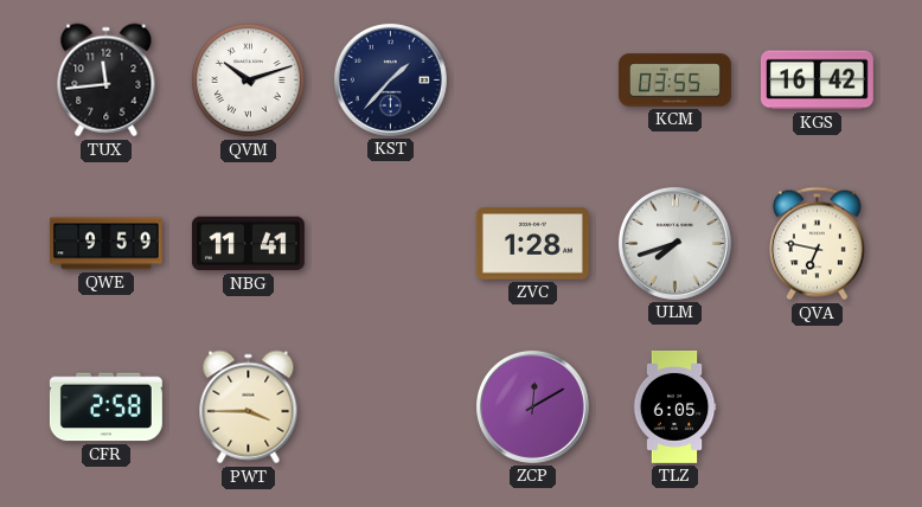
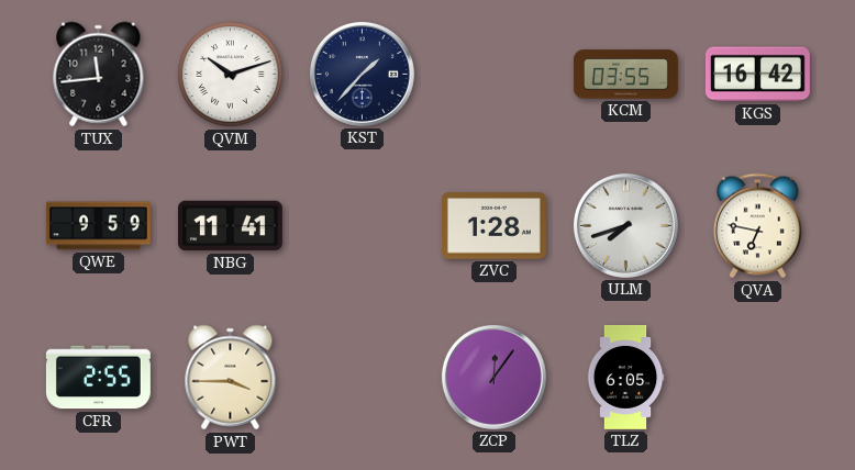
CFR: 2:58 -> 2:55 (98, 378)
ZCP: 12:10 -> 12:06 (493, 377)
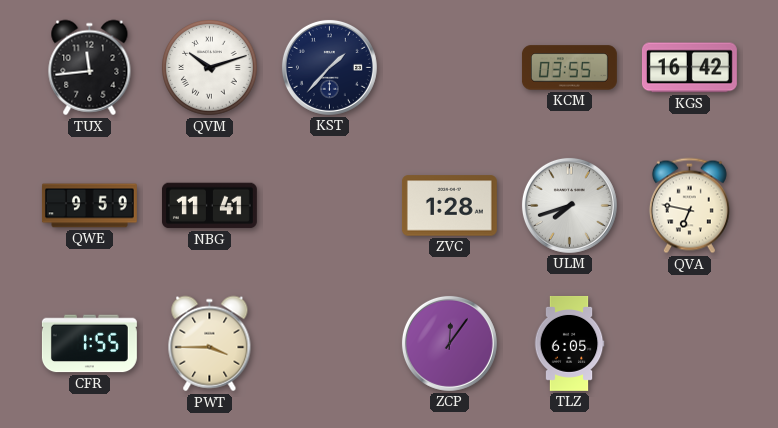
CFR: 2:55 -> 1:55 (89, 344)
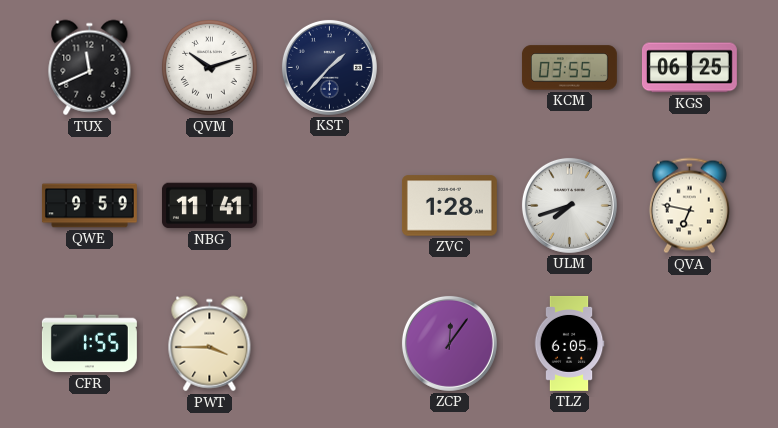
TUX: 11:44 -> 11:41 (90, 68)
KGS: 16:42 -> 06:25 (689, 68)
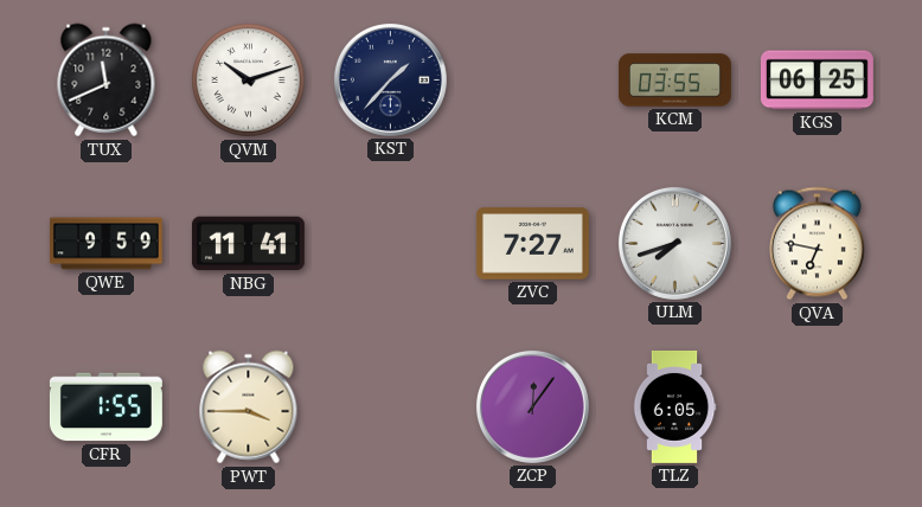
ZVC: 1:28 -> 7:27 (532, 244)
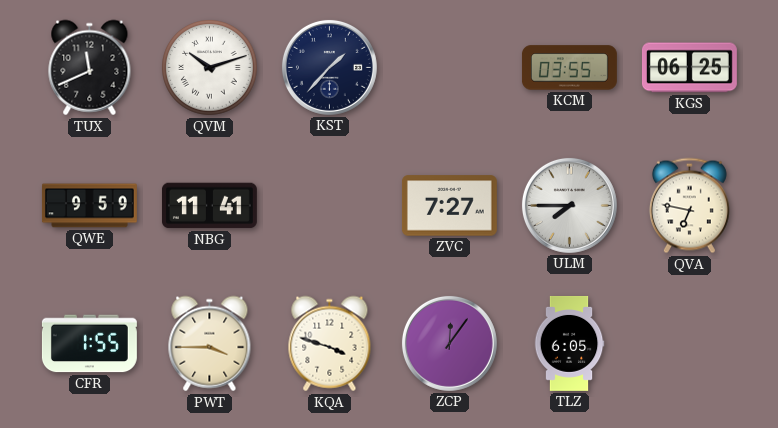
ULM: 7:42 -> 7:45 (569, 205)
KQA: none -> 3:48 (330, 344)
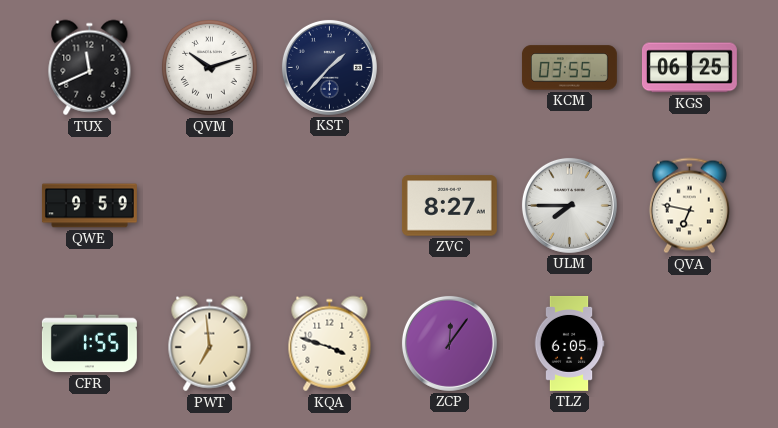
NBG: 11:41 -> none (209, 206)
ZVC: 7:27 -> 8:27 (449, 206)
PWT: 3:45 -> 6:59 (210, 344)
